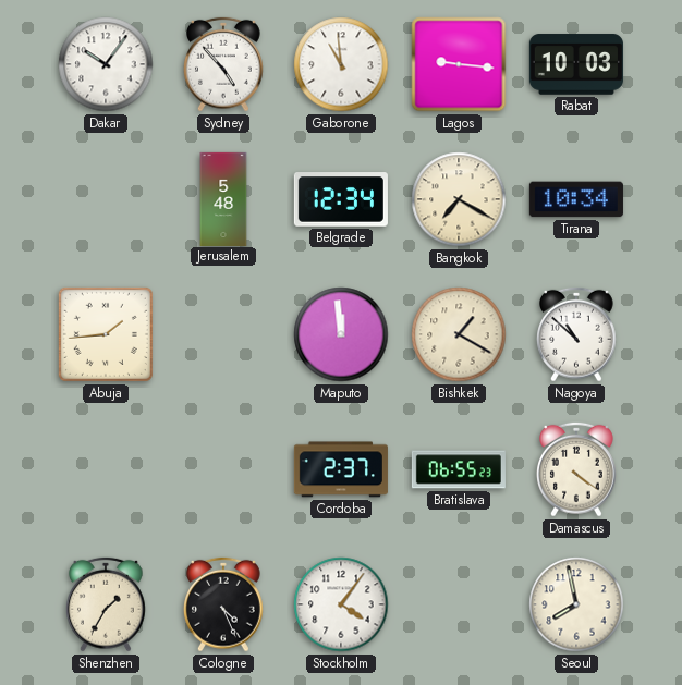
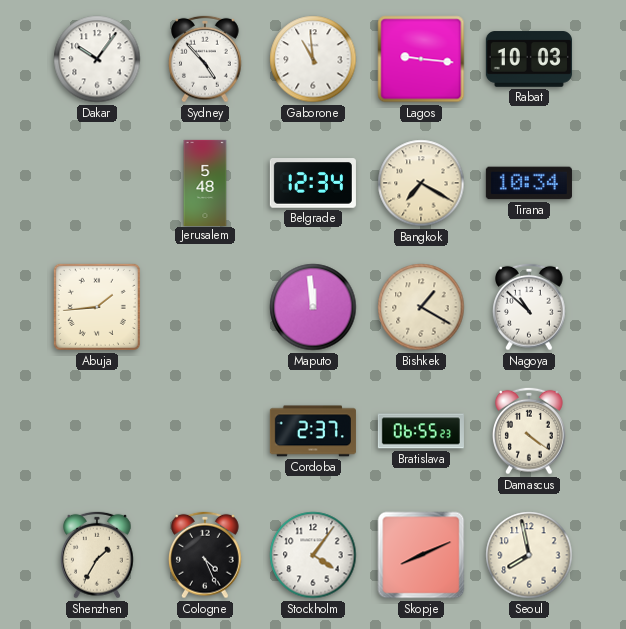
Skopje: none -> 8:11 (421, 555)
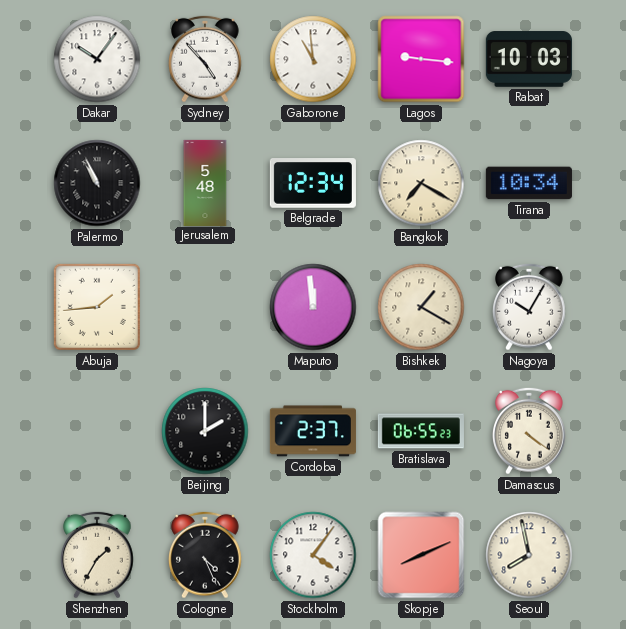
Palermo: none -> 10:56 (97, 183)
Nagoya: 10:52 -> 10:05 (530, 307)
Beijing: none -> 2:00 (205, 431)
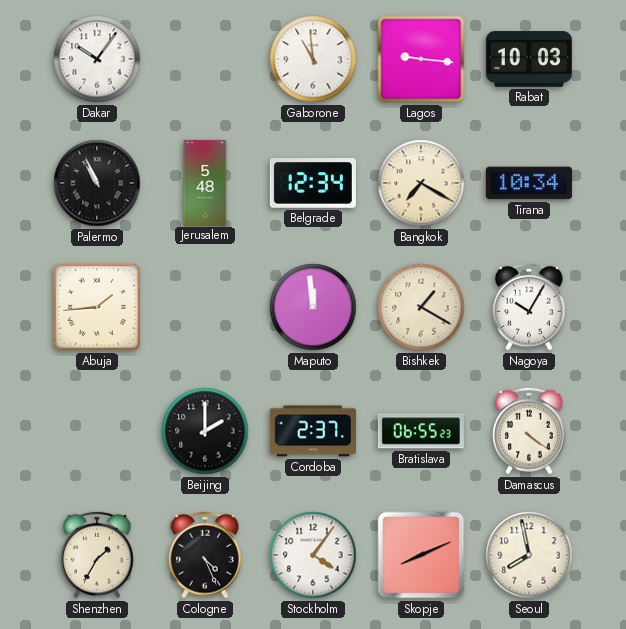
Sydney: 4:53 -> none (206, 59)
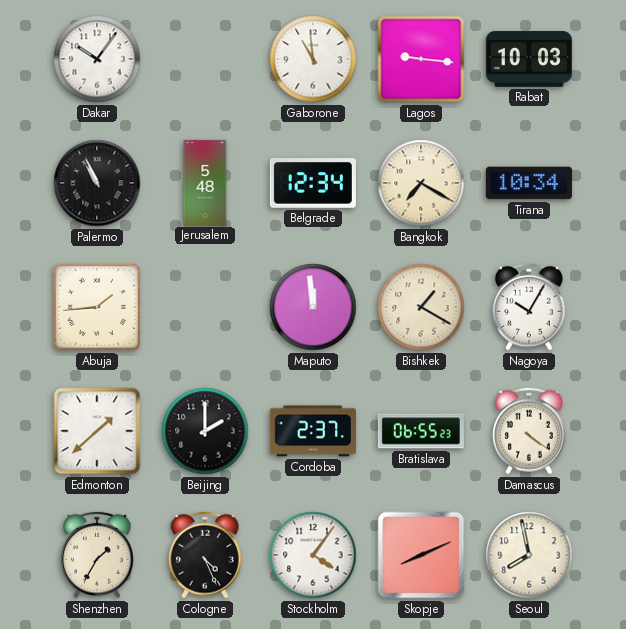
Edmonton: none -> 1:38 (97, 431)
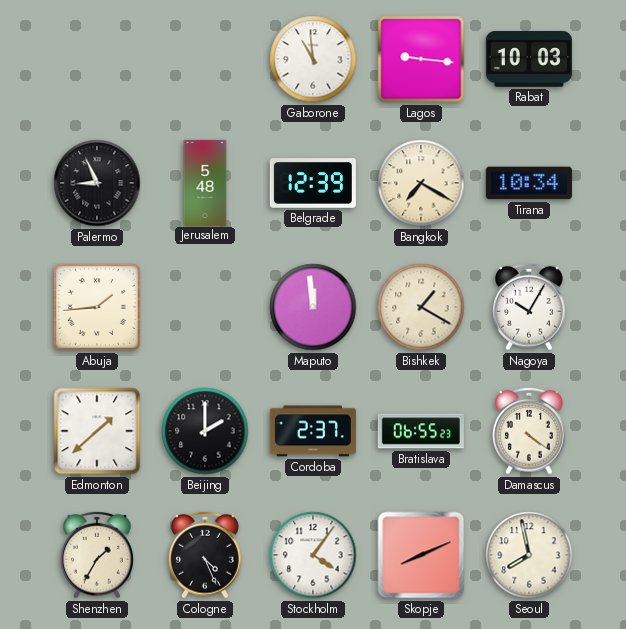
Dakar: 10:06 -> none (97, 59)
Palermo: 10:56 -> 8:56 (97, 183)
Belgrade: 12:34 -> 12:39 (313, 183)
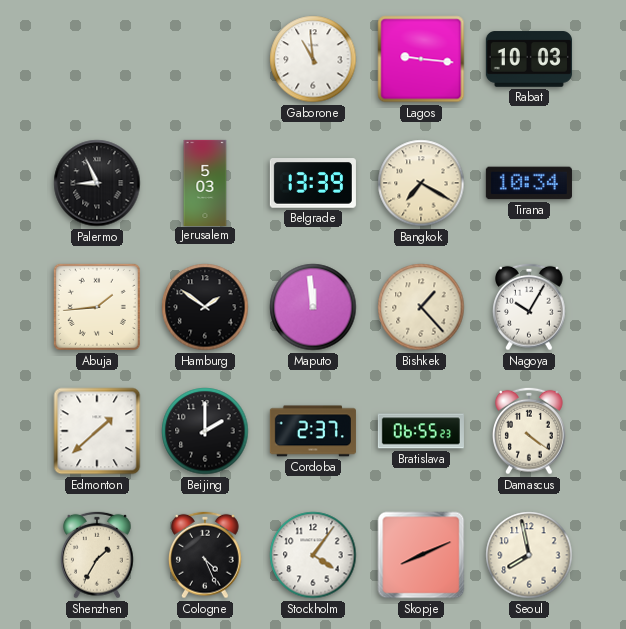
Jerusalem: 5:48 -> 5:03 (205, 182)
Belgrade: 12:39 -> 13:39 (313, 183)
Hamburg: none -> 1:51 (205, 307)
Bishkek: 1:20 -> 1:23 (421, 307)
